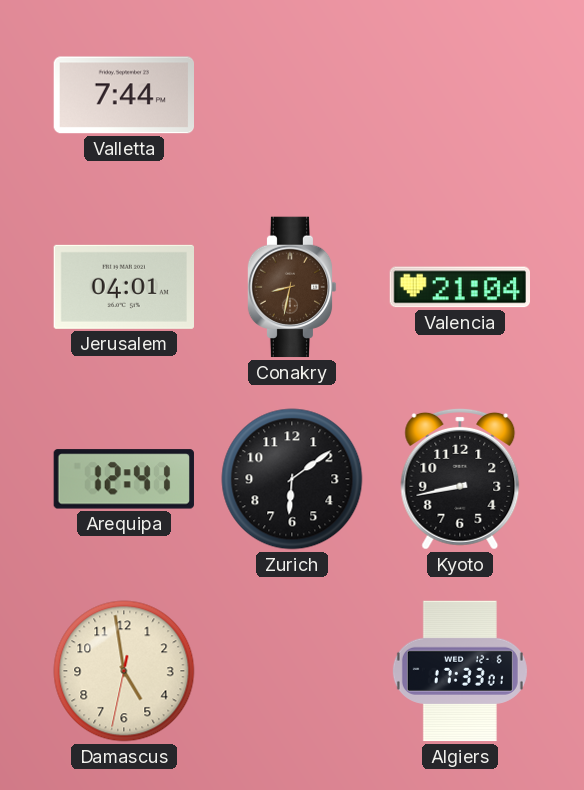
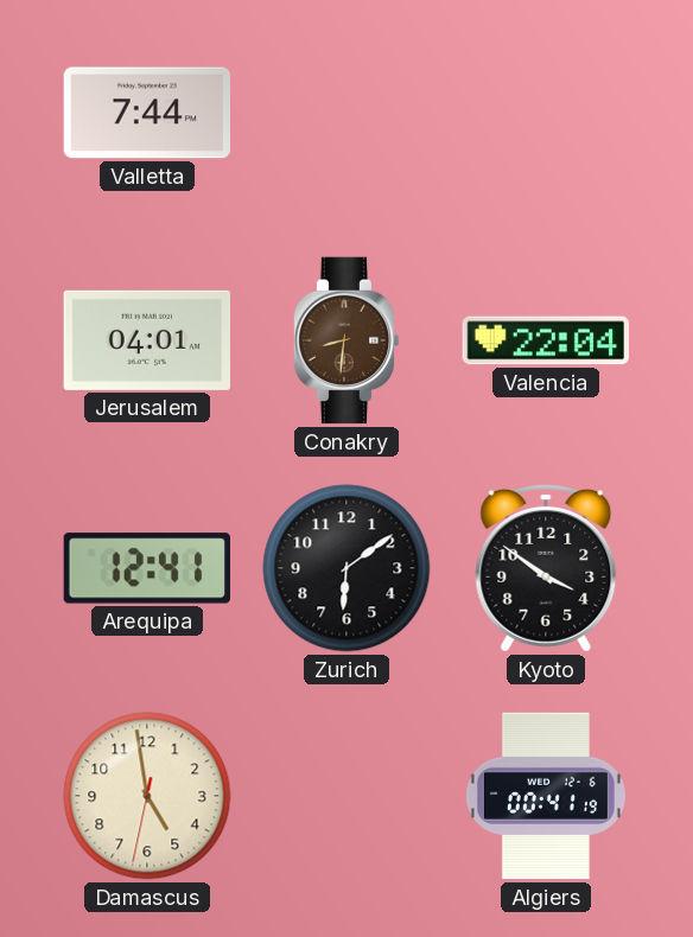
Conakry: 8:32 -> 8:31 (346, 340)
Valencia: 21:04 -> 22:04 (545, 340)
Kyoto: 8:43 -> 3:51 (546, 568)
Algiers: 17:33 -> 00:41 (546, 796)
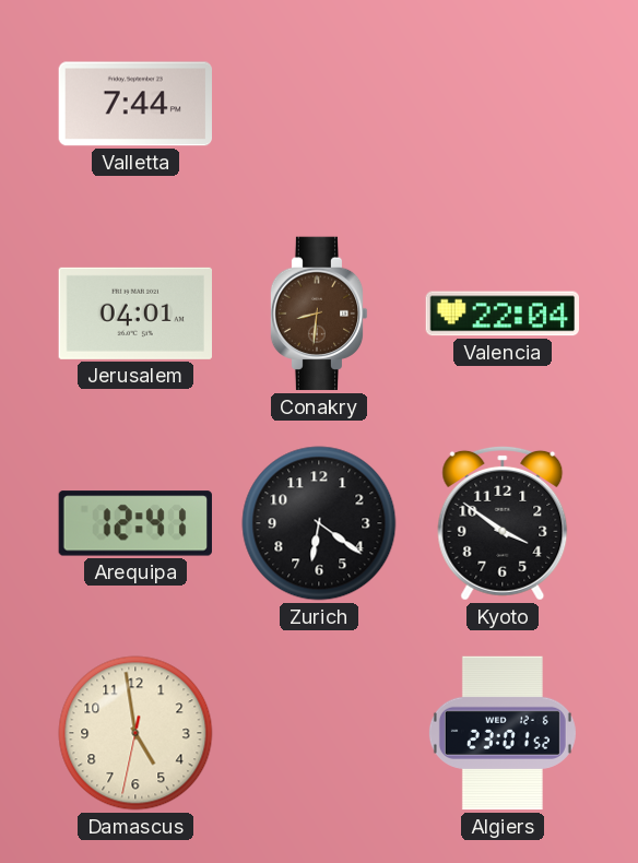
Zurich: 6:09 -> 6:21 (319, 523)
Algiers: 00:41 -> 23:01 (503, 733)
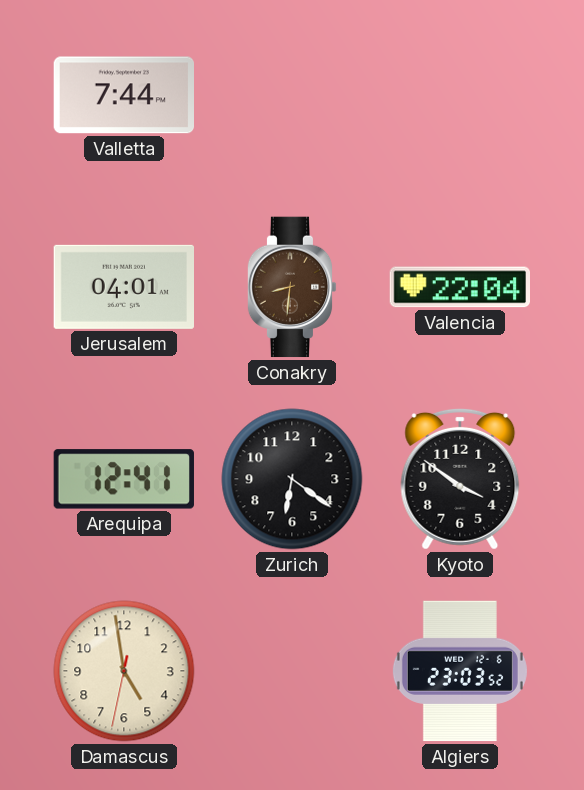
Algiers: 23:01 -> 23:03 (460, 671)
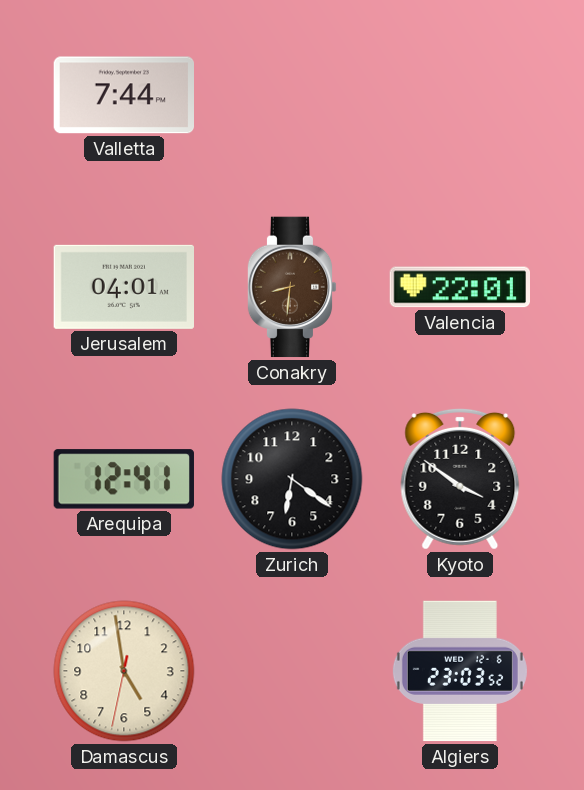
Valencia: 22:04 -> 22:01 (459, 287)
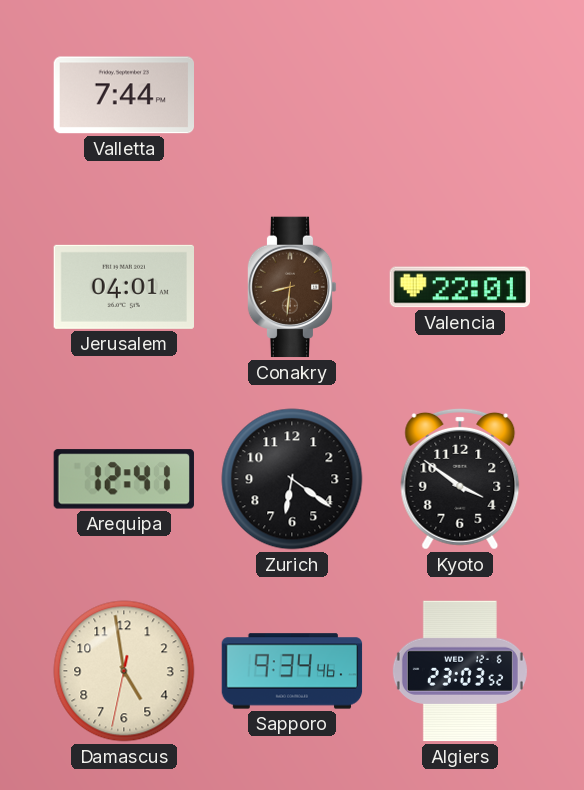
Sapporo: none -> 9:34 (292, 671)
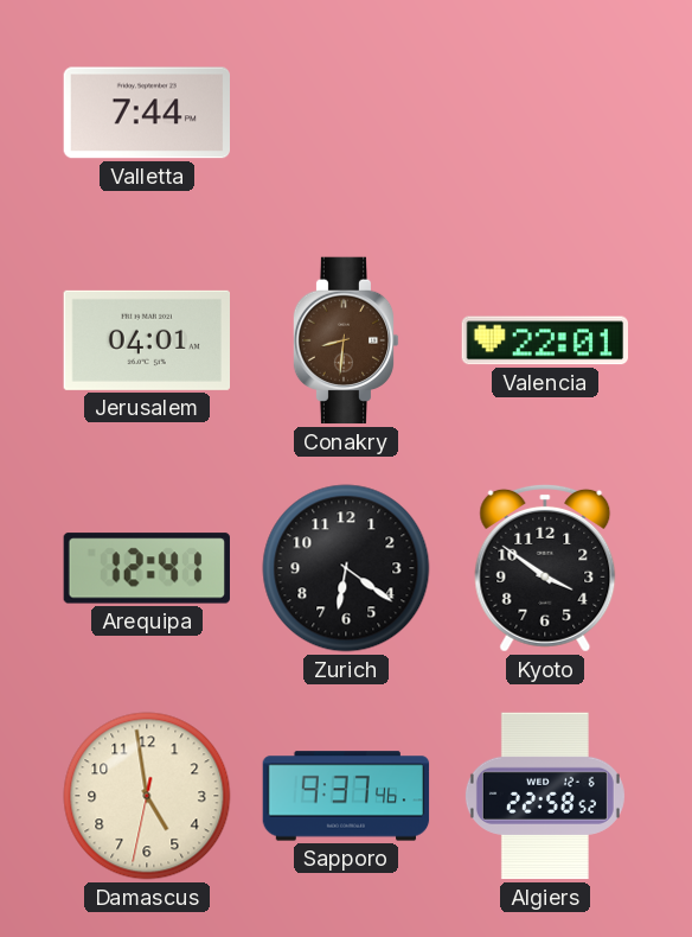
Sapporo: 9:34 -> 9:37 (346, 796)
Algiers: 23:03 -> 22:58 (545, 796)
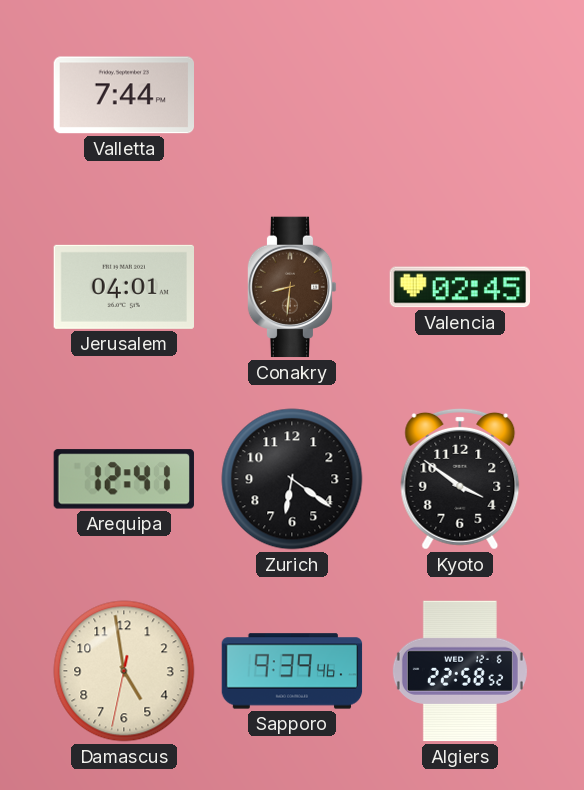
Valencia: 22:01 -> 02:45 (459, 287)
Sapporo: 9:37 -> 9:39 (292, 671)
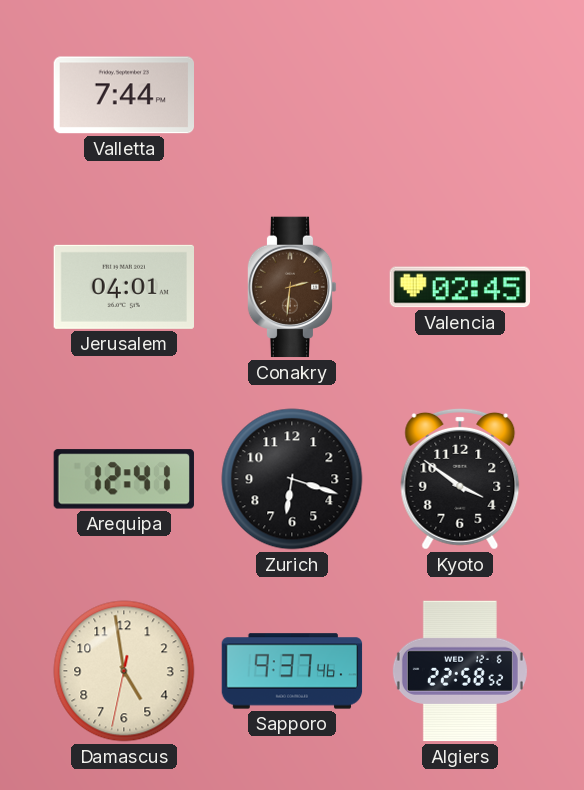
Conakry: 8:31 -> 2:31 (292, 287)
Zurich: 6:21 -> 6:18 (292, 479)
Sapporo: 9:39 -> 9:37 (292, 671)
